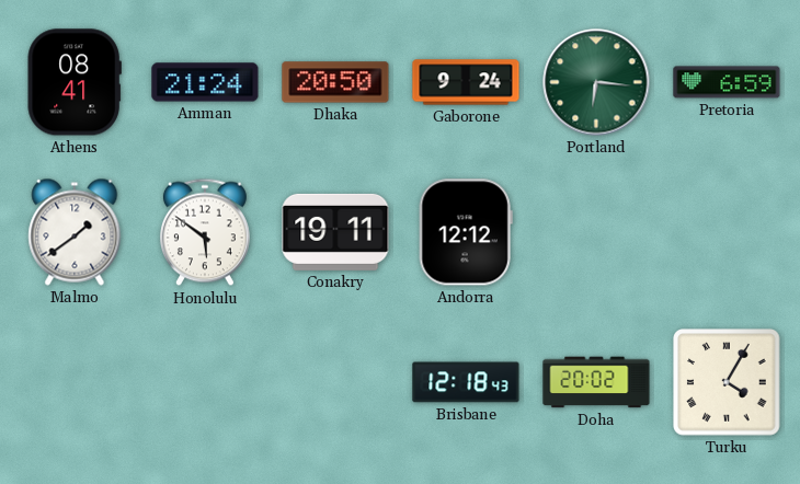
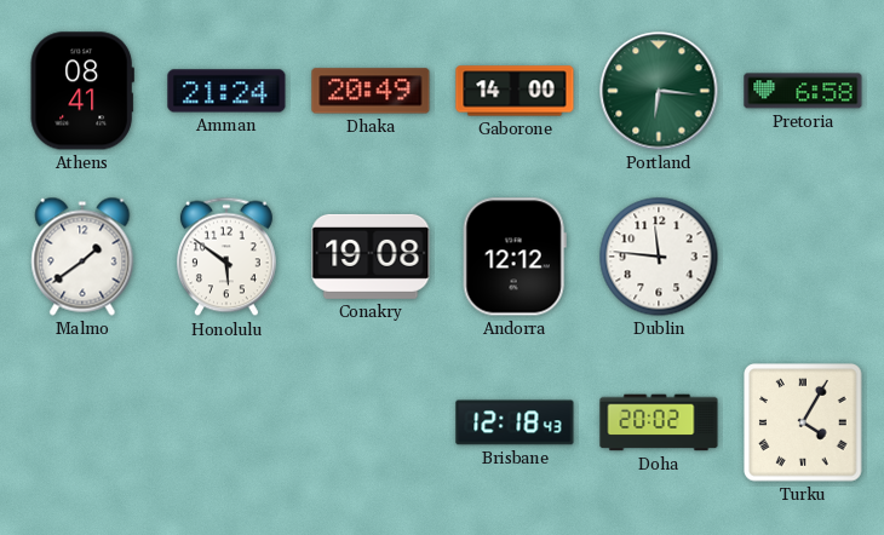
Dhaka: 20:50 -> 20:49 (371, 91)
Gaborone: 9:24 -> 14:00 (515, 91)
Pretoria: 6:59 -> 6:58 (803, 91)
Conakry: 19:11 -> 19:08 (371, 257)
Dublin: none -> 11:46 (659, 257)
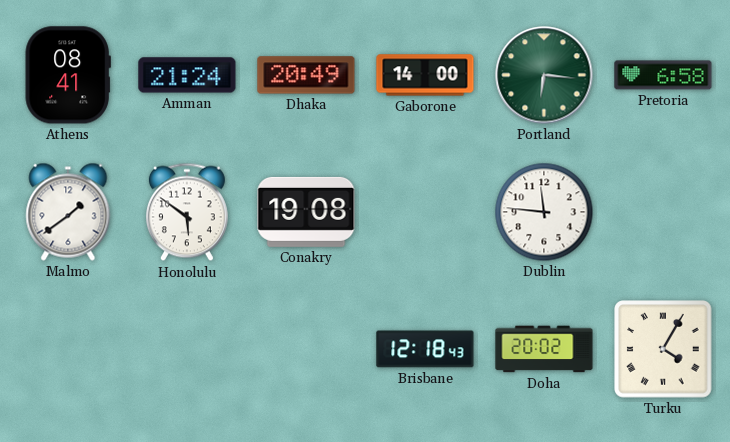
Andorra: 12:12 -> none (515, 257)
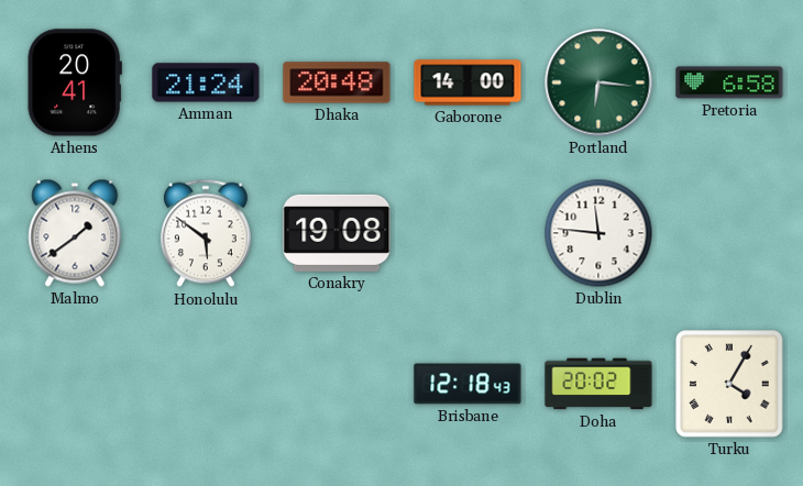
Athens: 08:41 -> 20:41 (75, 82)
Dhaka: 20:49 -> 20:48 (337, 82)
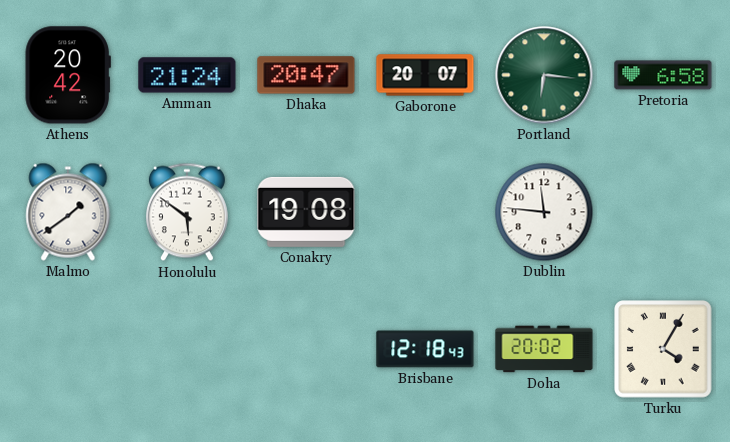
Athens: 20:41 -> 20:42 (68, 75)
Dhaka: 20:48 -> 20:47 (306, 75)
Gaborone: 14:00 -> 20:07 (425, 75)
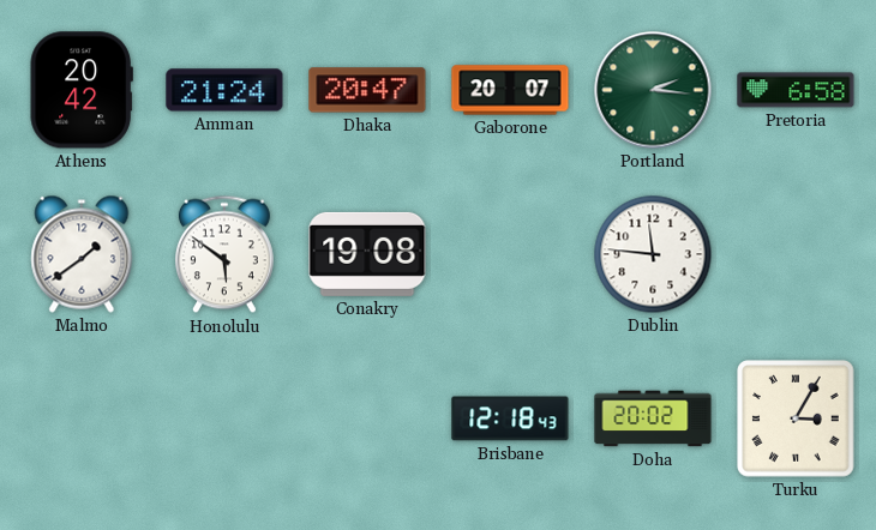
Portland: 6:16 -> 2:16 (653, 90)
Turku: 4:05 -> 3:05 (796, 418)
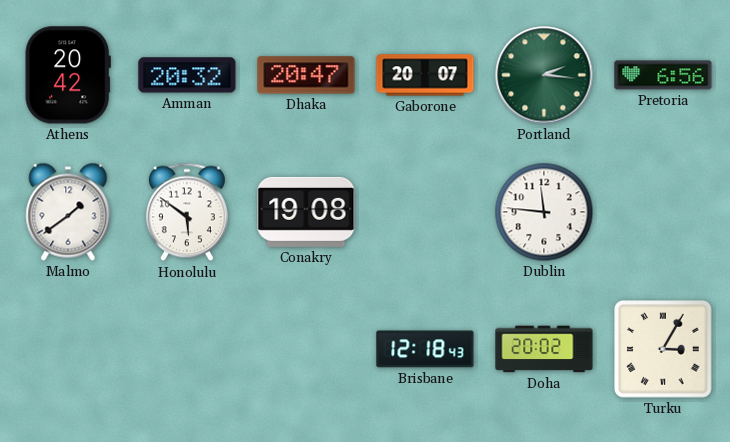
Amman: 21:24 -> 20:32 (187, 75)
Pretoria: 6:58 -> 6:56 (663, 75)
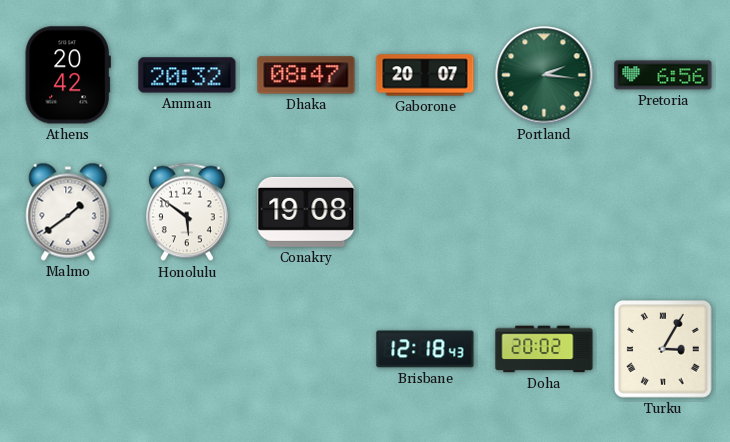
Dhaka: 20:47 -> 08:47 (306, 75)
Dublin: 11:46 -> none (544, 212)
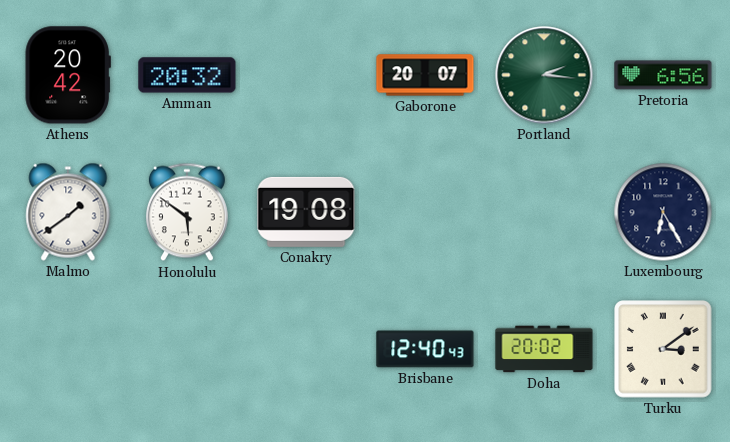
Dhaka: 08:47 -> none (306, 75)
Luxembourg: none -> 6:25 (663, 212)
Brisbane: 12:18 -> 12:40 (425, 349)
Turku: 3:05 -> 3:09 (663, 349)
